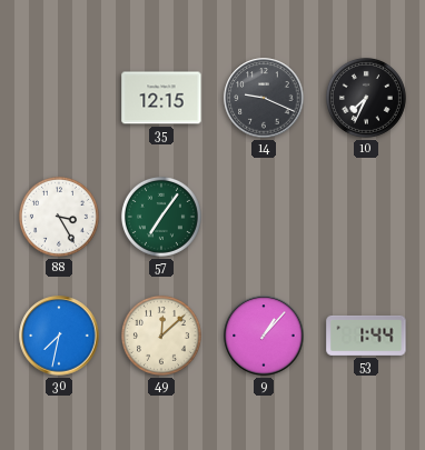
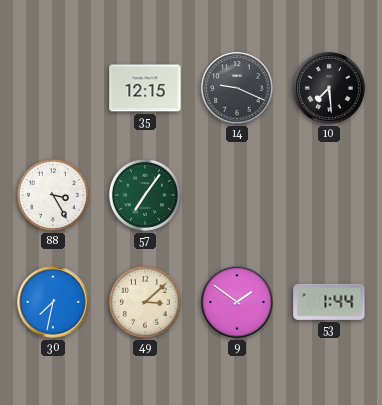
10: 7:34 -> 7:29 (329, 88)
49: 12:08 -> 3:08 (145, 302)
9: 1:07 -> 1:51 (237, 302)
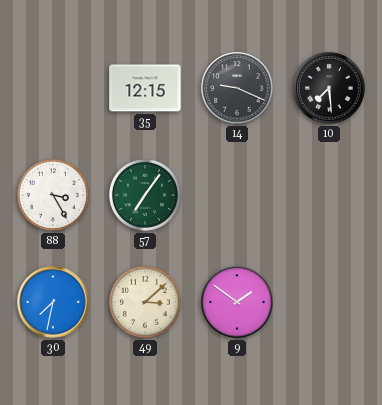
53: 1:44 -> none (329, 302)
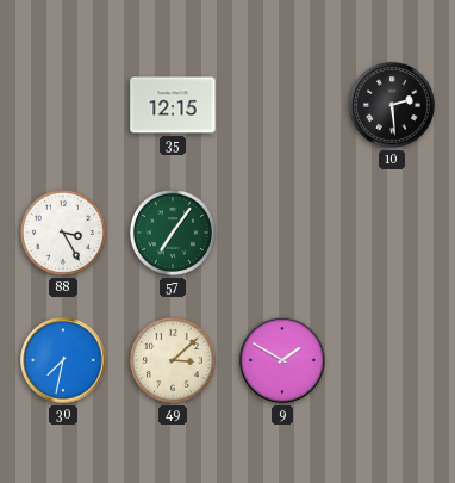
14: 9:19 -> none (237, 88)
10: 7:29 -> 2:29 (392, 105)
9: 1:51 -> 1:50 (282, 360)
